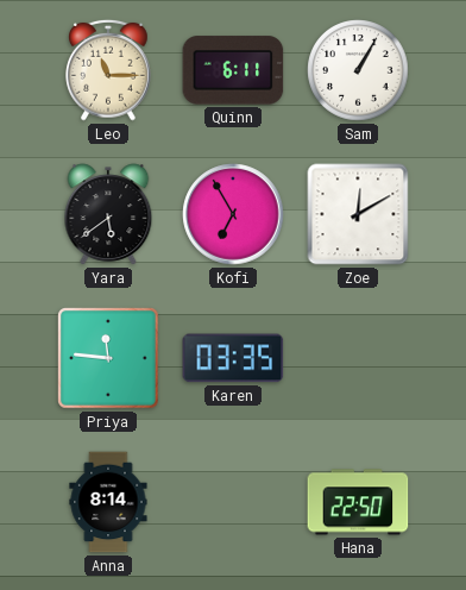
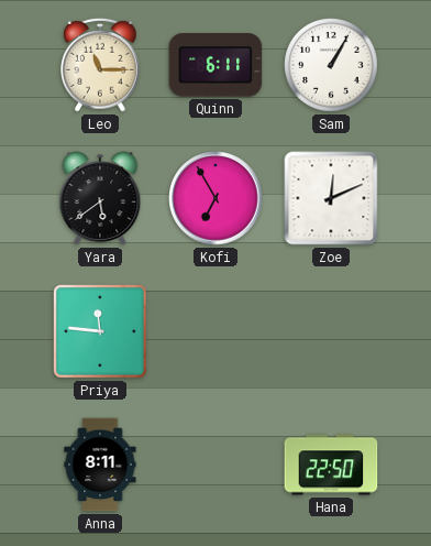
Zoe: 12:10 -> 12:11 (331, 198)
Karen: 03:35 -> none (233, 358)
Anna: 8:14 -> 8:11 (100, 465)
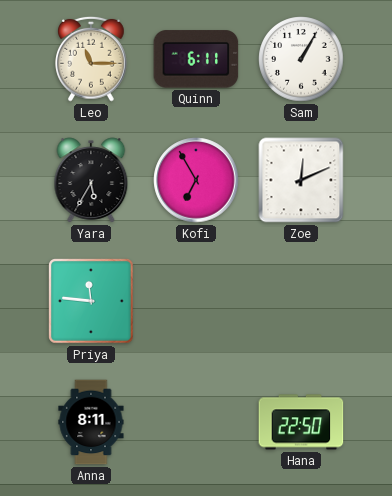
Yara: 5:39 -> 5:35 (91, 180)
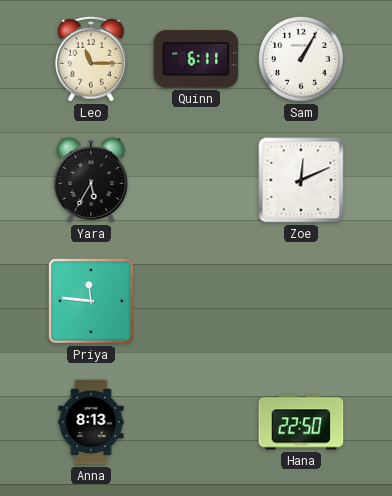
Kofi: 6:55 -> none (196, 180)
Anna: 8:11 -> 8:13 (91, 422)
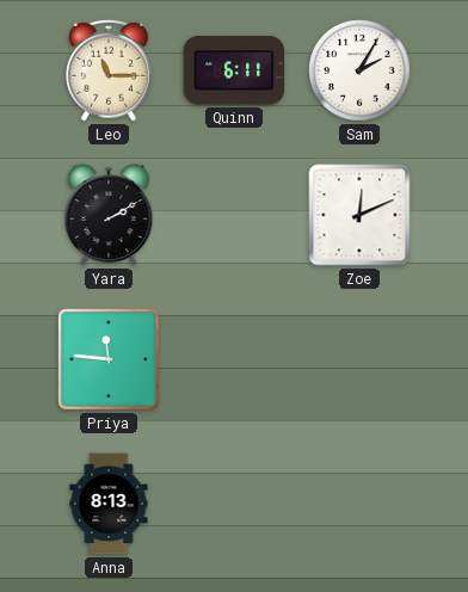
Sam: 1:05 -> 2:05 (359, 70)
Yara: 5:35 -> 2:10 (109, 215)
Hana: 22:50 -> none (301, 422)
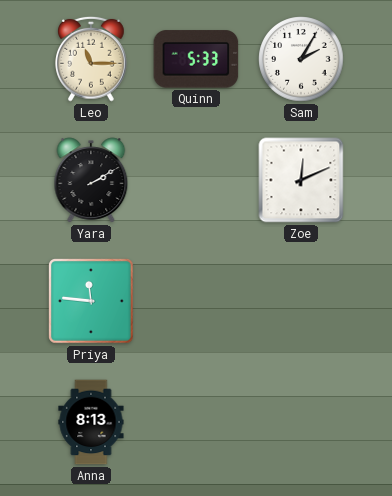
Quinn: 6:11 -> 5:33 (196, 59)
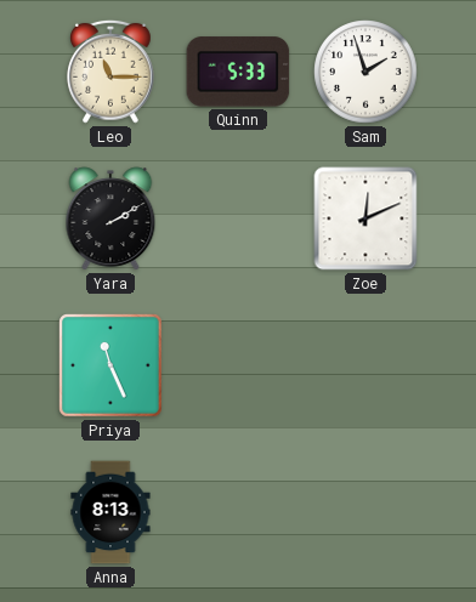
Sam: 2:05 -> 1:57 (365, 72)
Priya: 11:46 -> 11:26 (112, 367)
